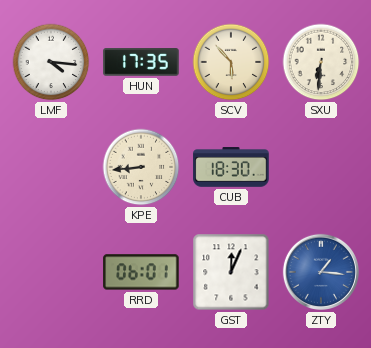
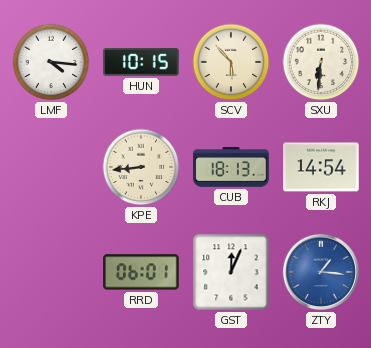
HUN: 17:35 -> 10:15 (141, 62)
CUB: 18:30 -> 18:13 (231, 167)
RKJ: none -> 14:54 (321, 167)
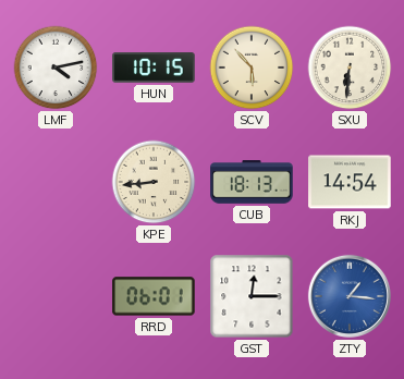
LMF: 4:16 -> 4:13 (56, 68)
GST: 12:04 -> 12:15 (252, 296)
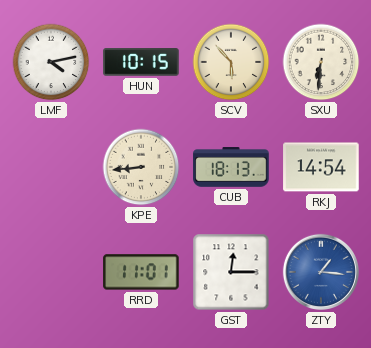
RRD: 06:01 -> 11:01 (141, 272)
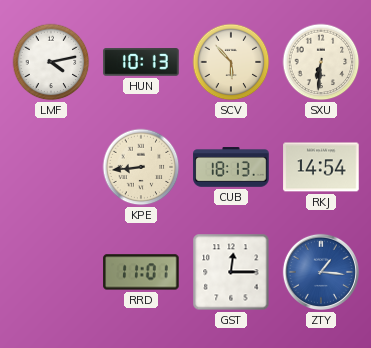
HUN: 10:15 -> 10:13 (141, 62)
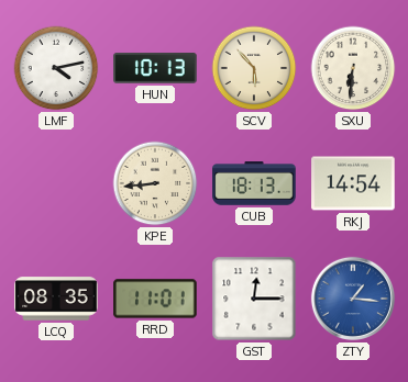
LCQ: none -> 08:35 (56, 299)
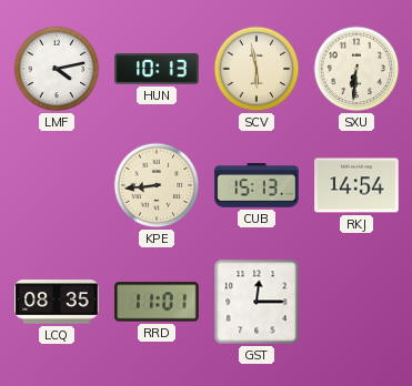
SCV: 5:53 -> 5:58 (257, 69)
CUB: 18:13 -> 15:13 (257, 185)
ZTY: 1:16 -> none (353, 299)
